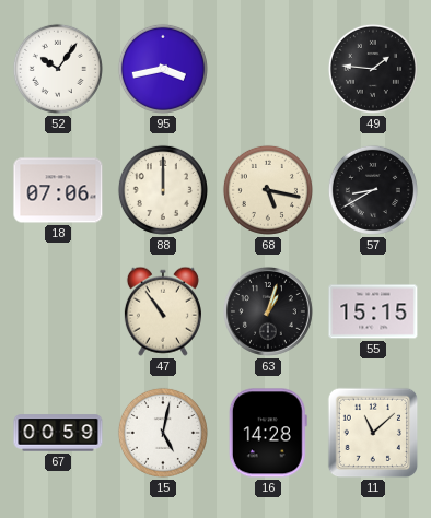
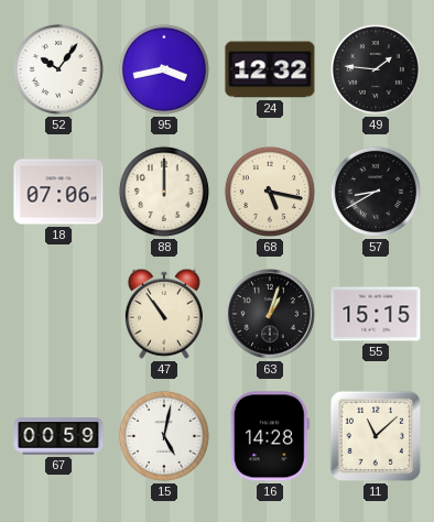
24: none -> 12:32 (270, 69)
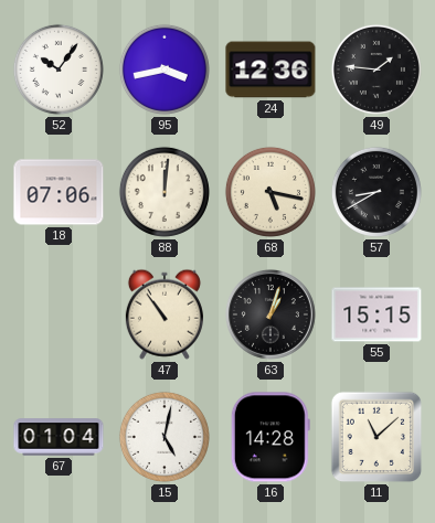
24: 12:32 -> 12:36 (270, 70)
88: 12:00 -> 12:01 (165, 192)
67: 00:59 -> 01:04 (59, 437)
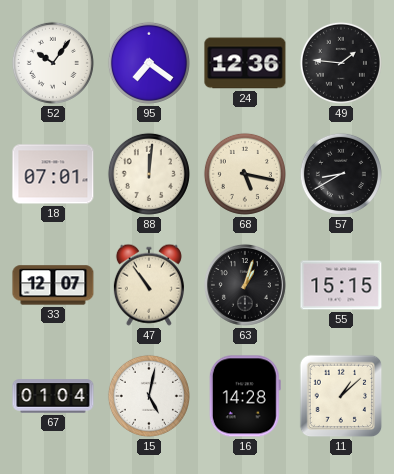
95: 3:43 -> 7:21 (149, 63)
18: 07:06 -> 07:01 (53, 174)
33: none -> 12:07 (53, 285)
11: 11:08 -> 1:08 (341, 396)
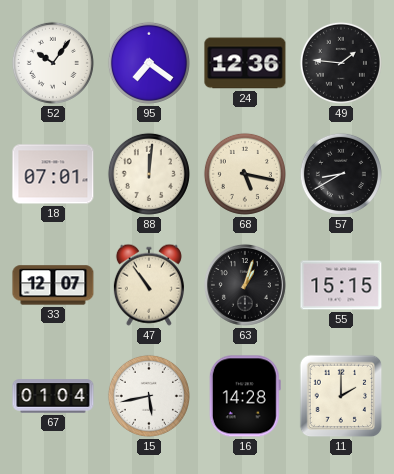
15: 5:02 -> 5:43 (149, 396)
11: 1:08 -> 2:00 (341, 396)
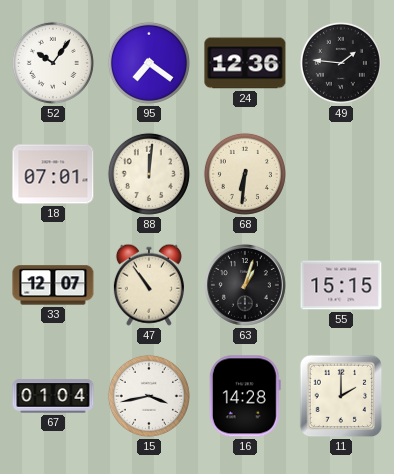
68: 5:17 -> 6:31 (245, 174)
57: 8:40 -> none (341, 174)
15: 5:43 -> 3:43 (149, 396)
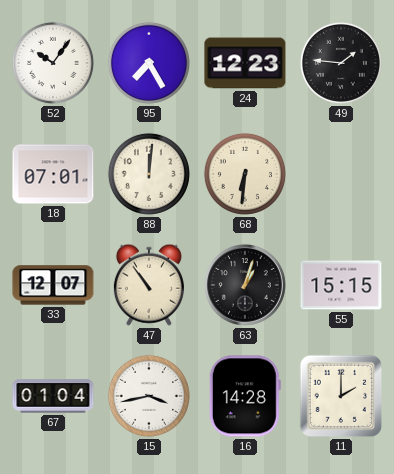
95: 7:21 -> 7:25 (149, 63)
24: 12:36 -> 12:23 (245, 63)
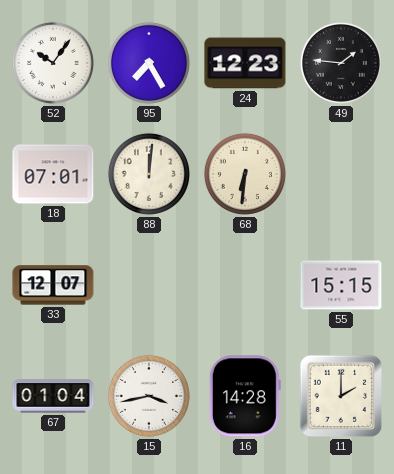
47: 10:54 -> none (149, 285)
63: 1:03 -> none (245, 285)
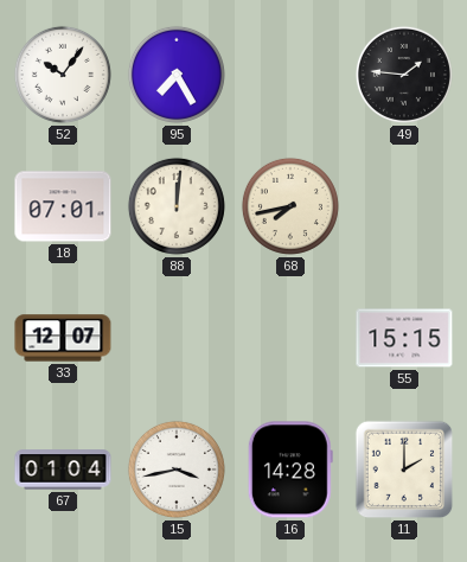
24: 12:23 -> none (245, 63)
68: 6:31 -> 7:43 (290, 206)
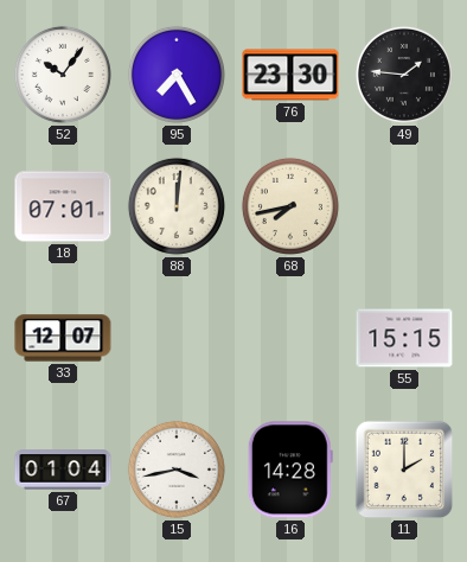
76: none -> 23:30 (290, 75)
